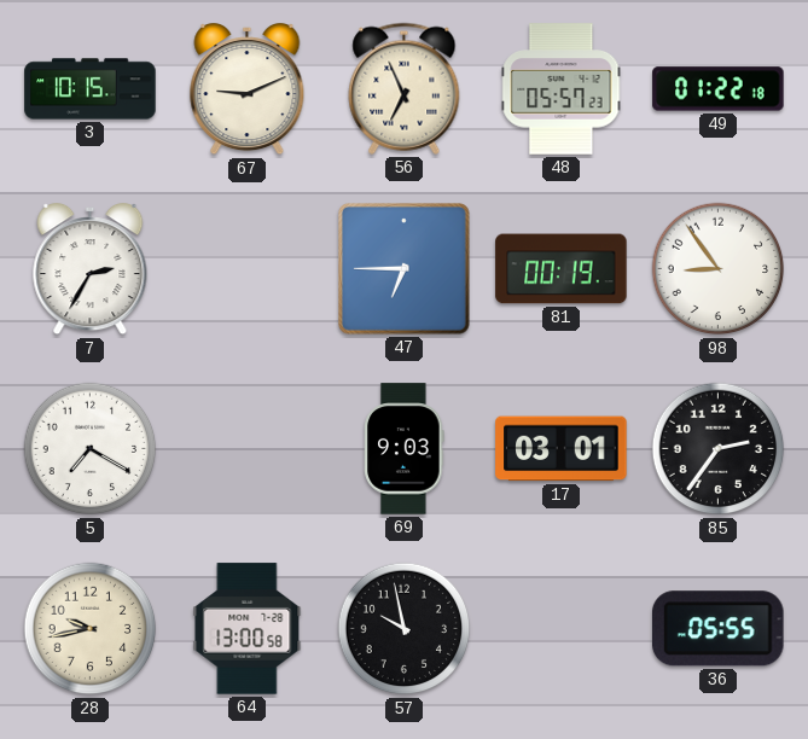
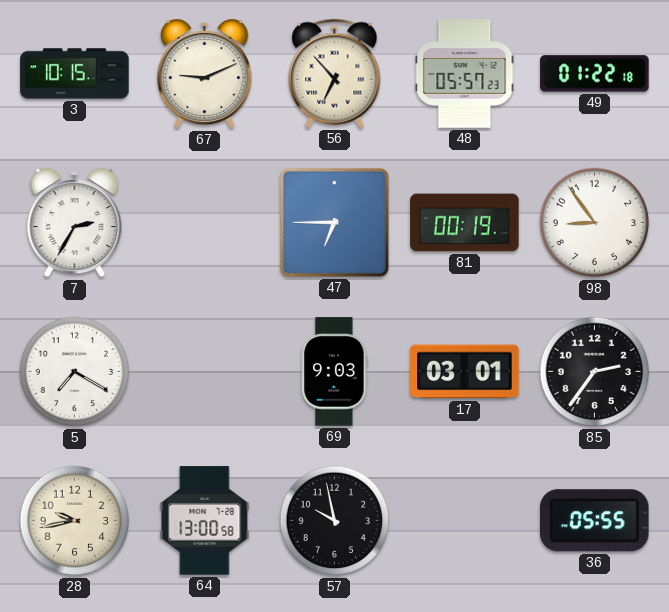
56: 6:56 -> 6:53 (335, 73)
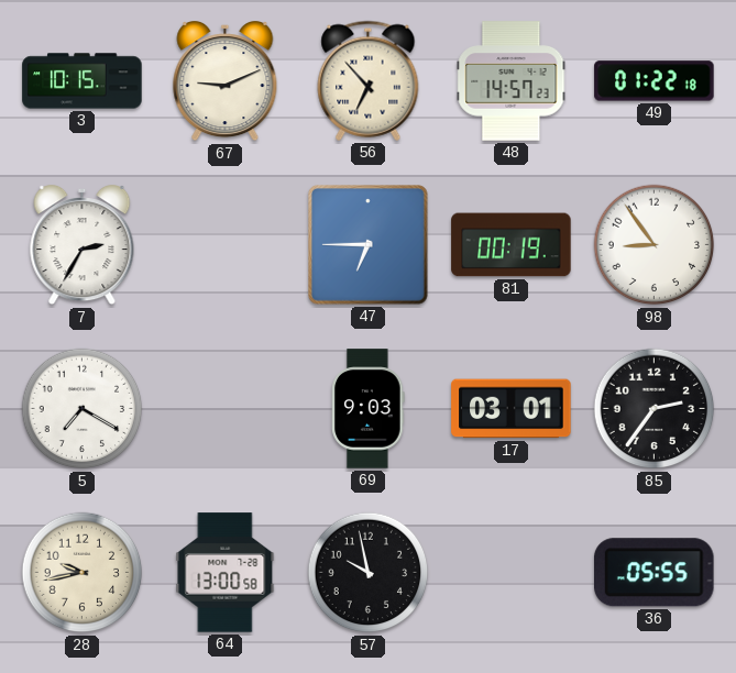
48: 05:57 -> 14:57 (512, 81)
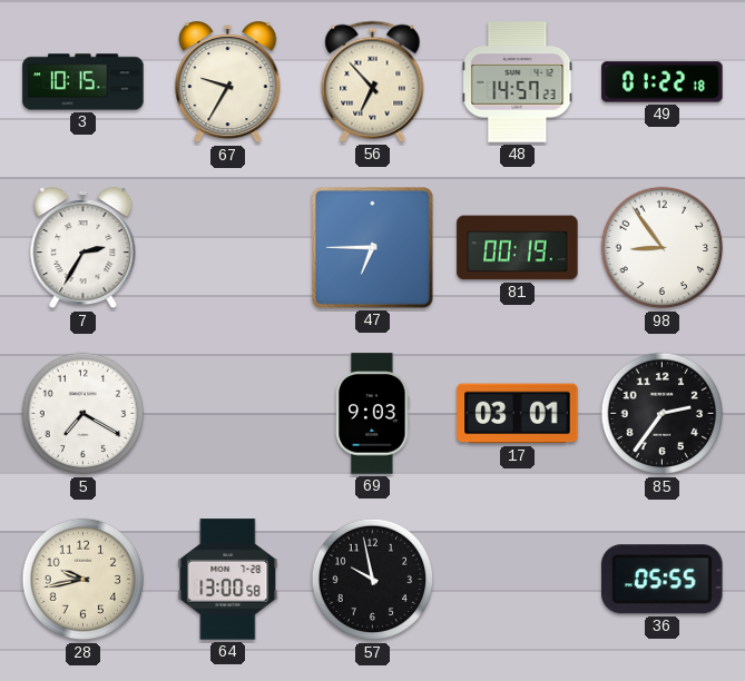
67: 9:11 -> 9:35 (228, 83)
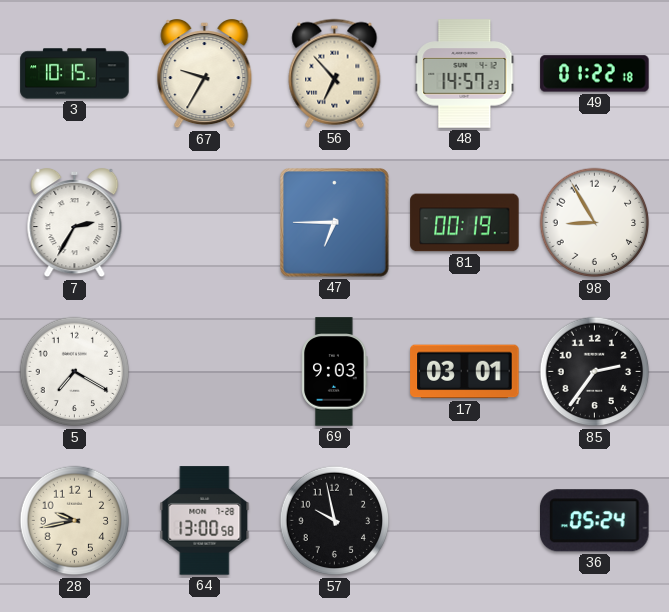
98: 8:54 -> 8:55 (595, 223)
36: 05:55 -> 05:24 (595, 521)
